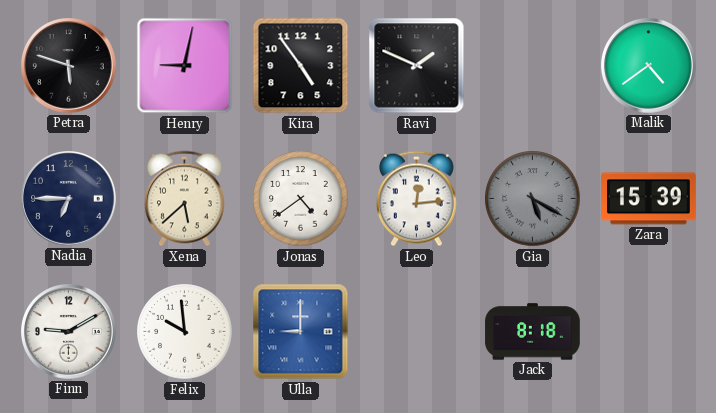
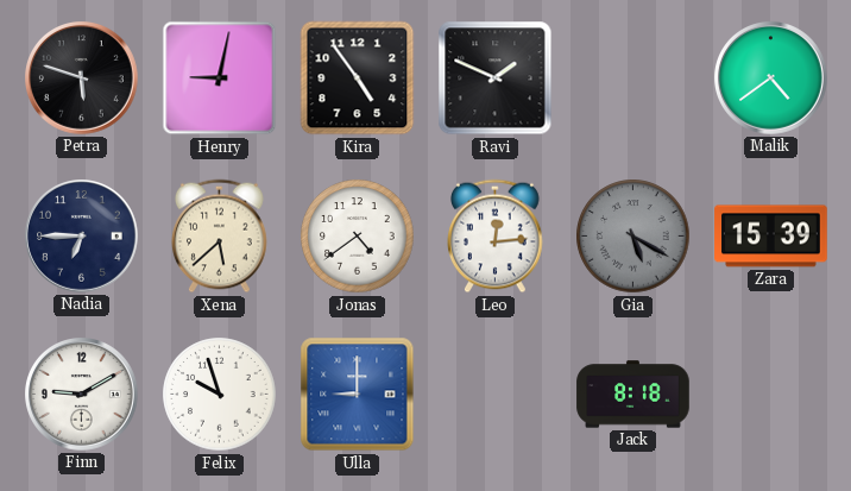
Felix: 9:59 -> 9:57 (220, 395)
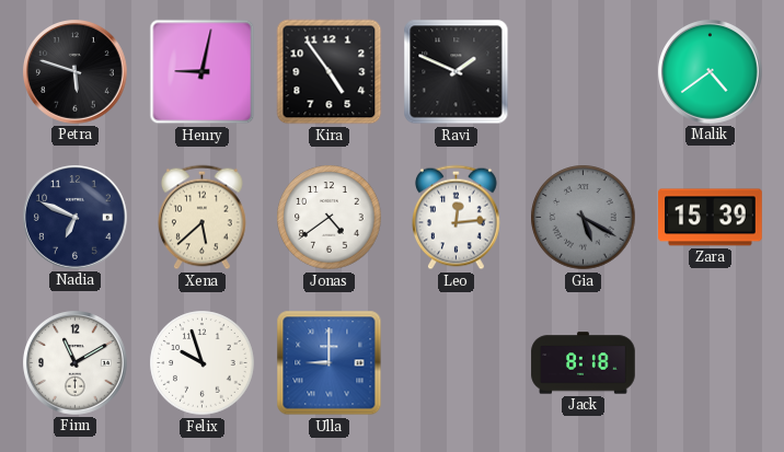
Nadia: 6:45 -> 6:49 (76, 218)
Finn: 9:10 -> 11:10 (76, 363)
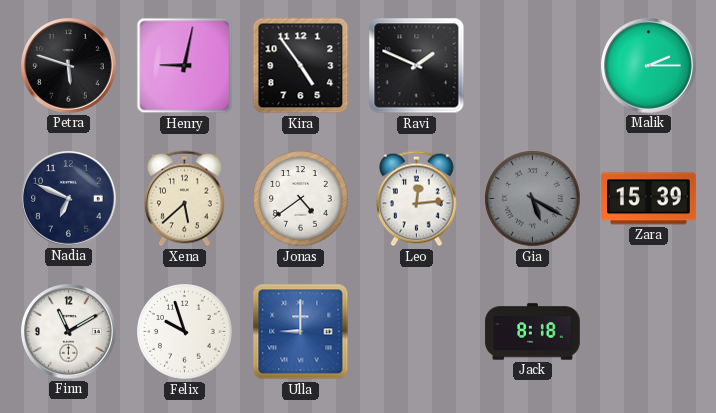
Malik: 4:39 -> 2:15 (649, 66)
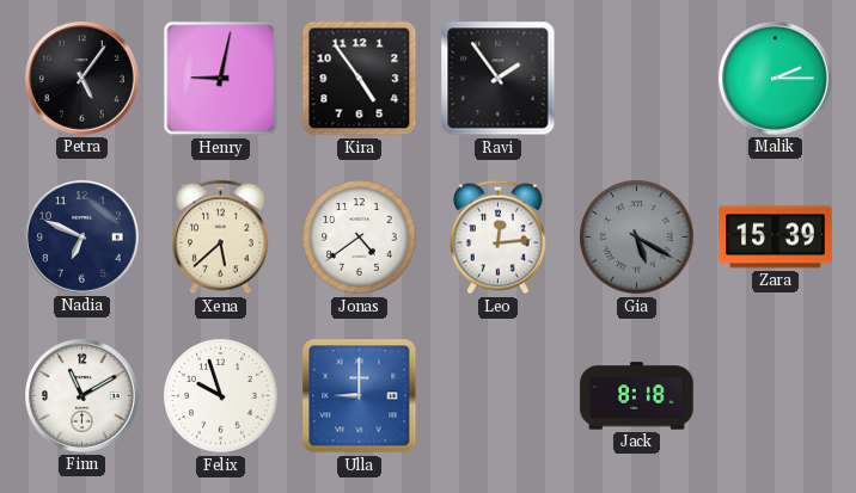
Petra: 5:48 -> 5:06 (82, 79)
Ravi: 1:49 -> 1:54 (499, 79)
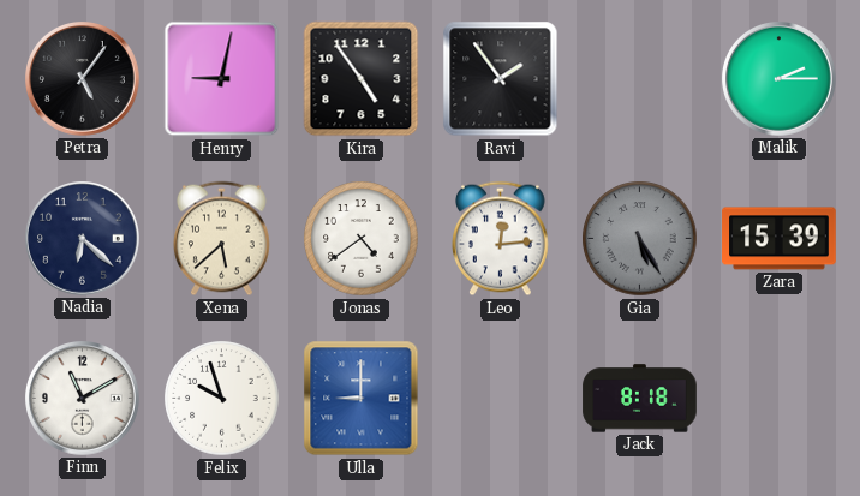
Nadia: 6:49 -> 6:22 (83, 239)
Gia: 5:20 -> 5:25 (640, 239)
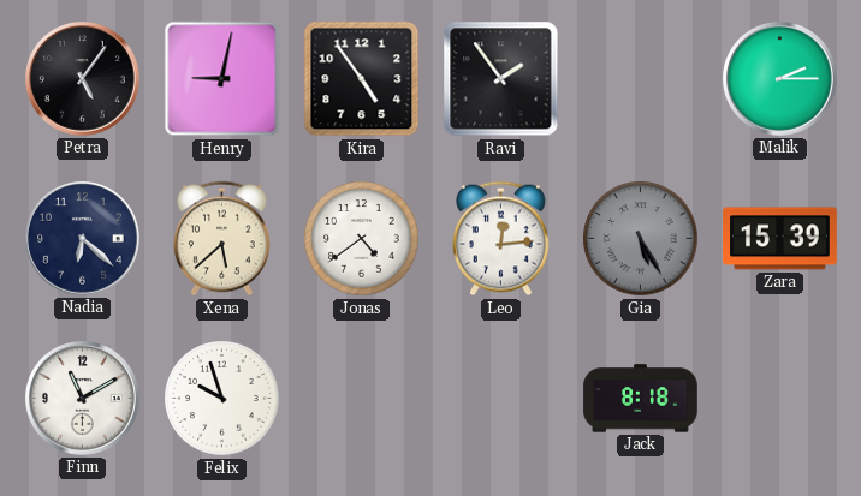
Ulla: 9:00 -> none (362, 399)
